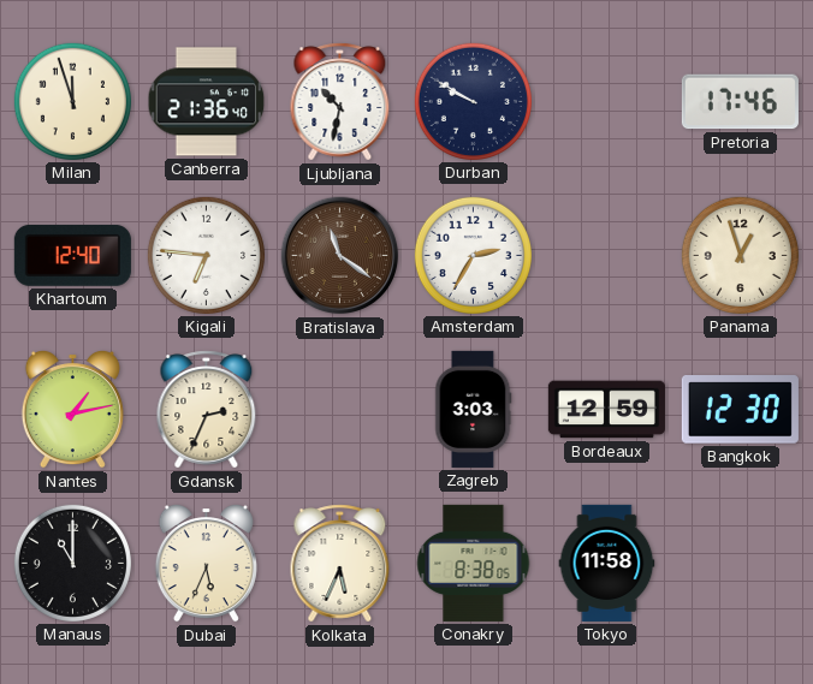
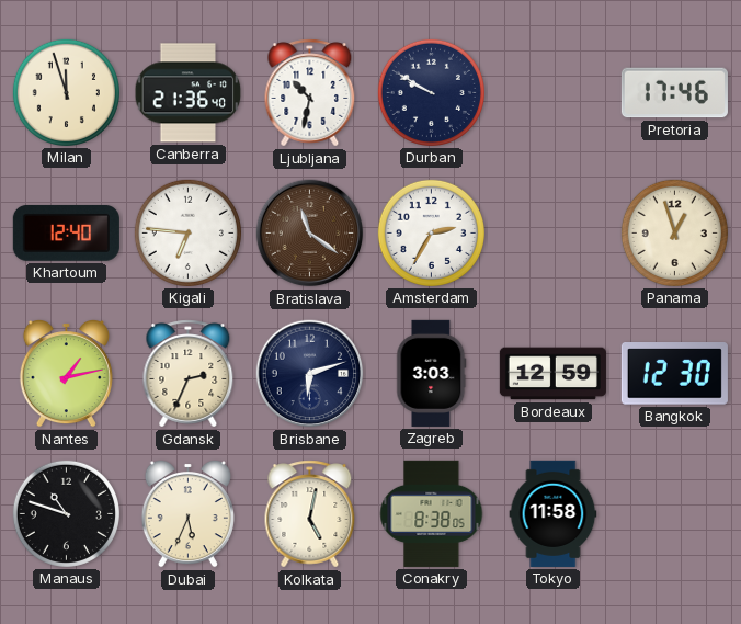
Brisbane: none -> 6:12 (310, 374)
Manaus: 11:00 -> 10:48 (66, 513)
Kolkata: 5:34 -> 5:02 (310, 514)
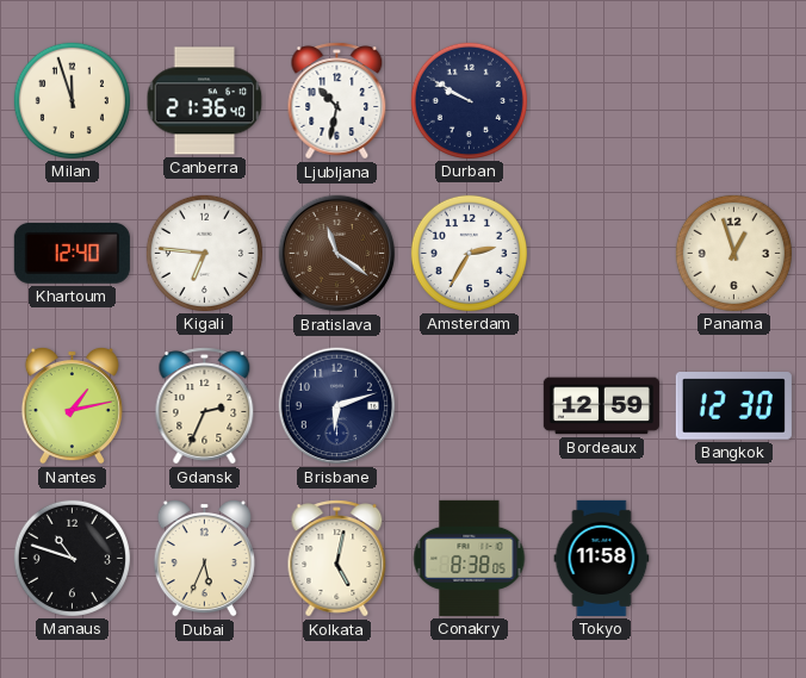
Pretoria: 17:46 -> none (674, 93)
Zagreb: 3:03 -> none (432, 373)
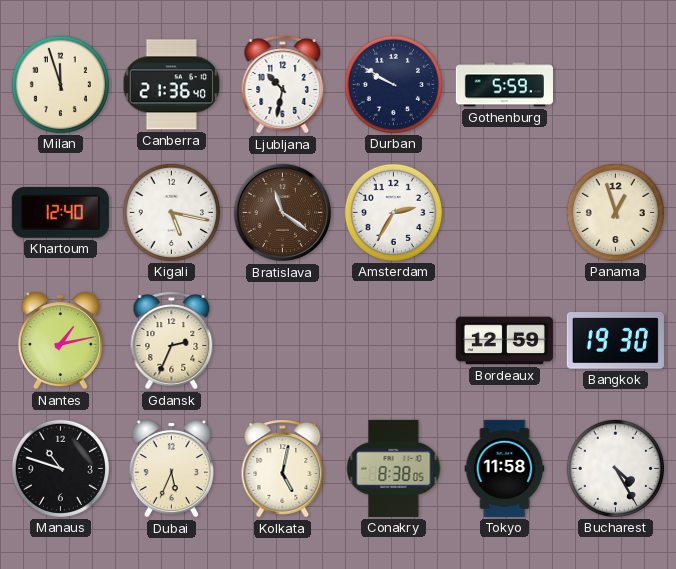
Gothenburg: none -> 5:59 (504, 85)
Kigali: 6:46 -> 5:17 (171, 212)
Brisbane: 6:12 -> none (337, 406)
Bangkok: 12:30 -> 19:30 (615, 341)
Bucharest: none -> 4:25 (615, 468)
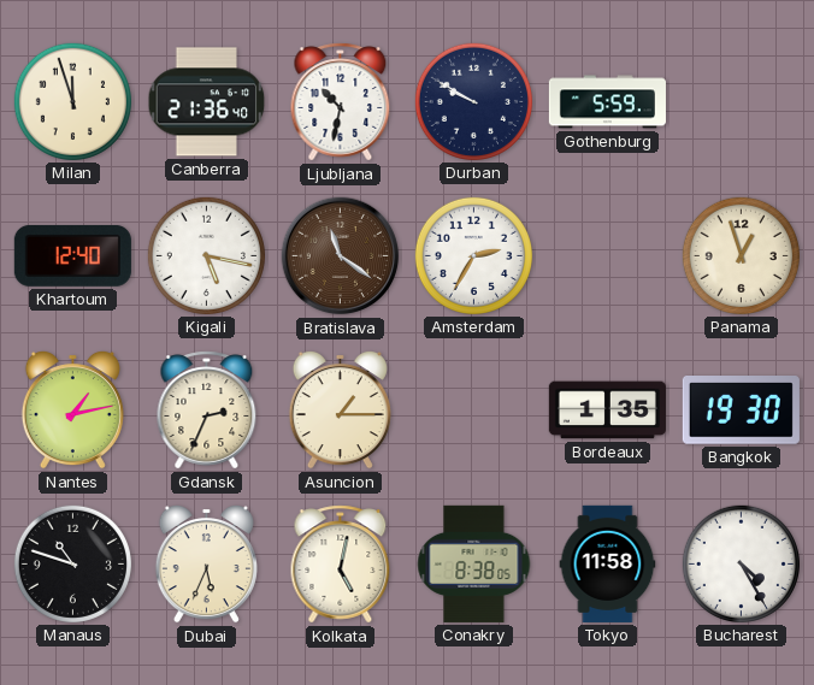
Asuncion: none -> 1:15 (340, 409)
Bordeaux: 12:59 -> 1:35 (607, 411)
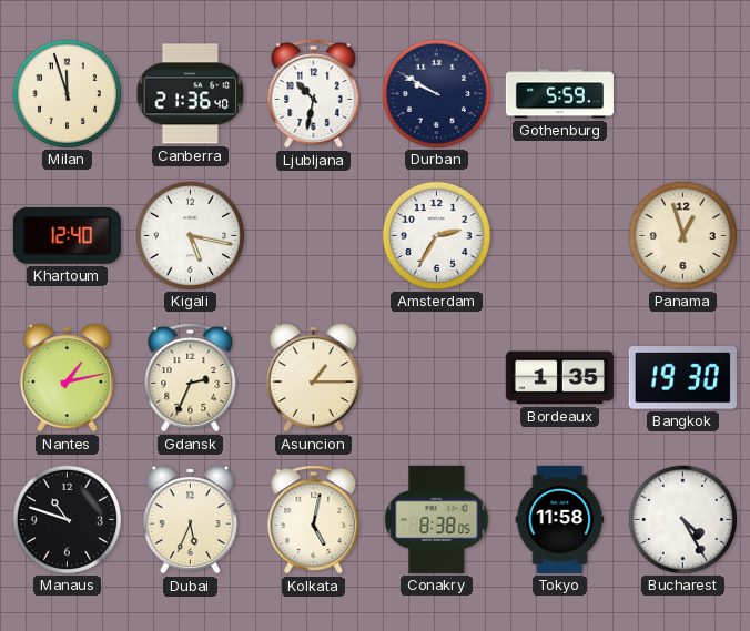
Bratislava: 11:21 -> none (341, 256)
